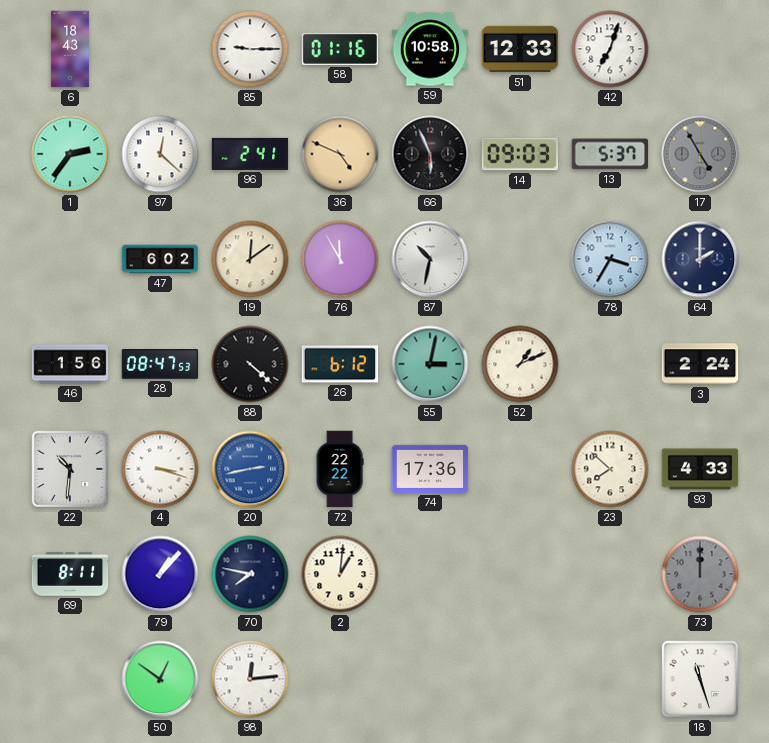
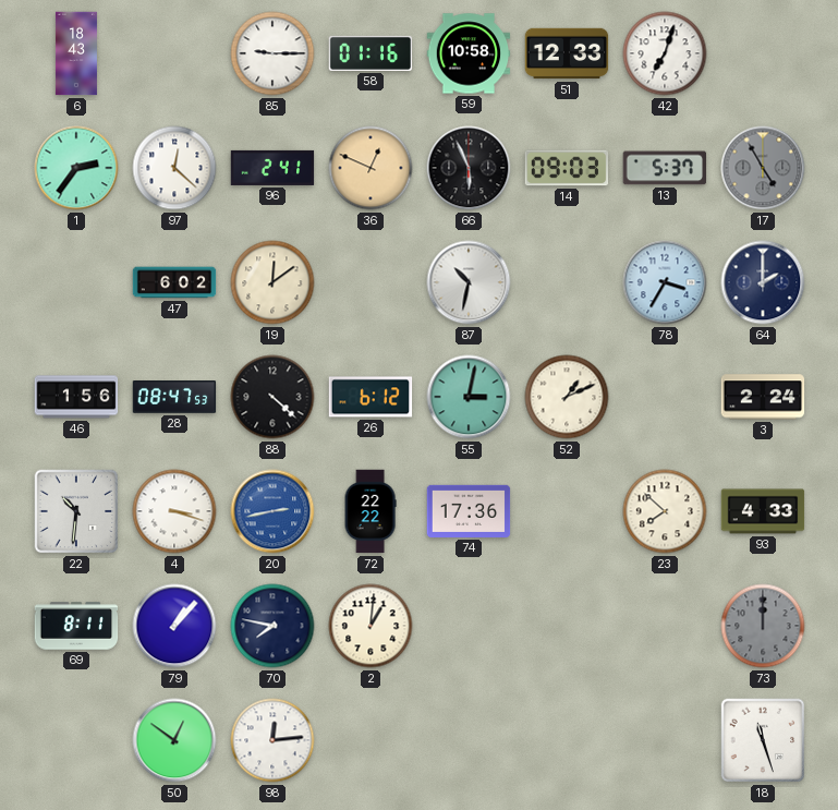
36: 4:49 -> 12:49 (371, 168)
76: 11:55 -> none (340, 259)
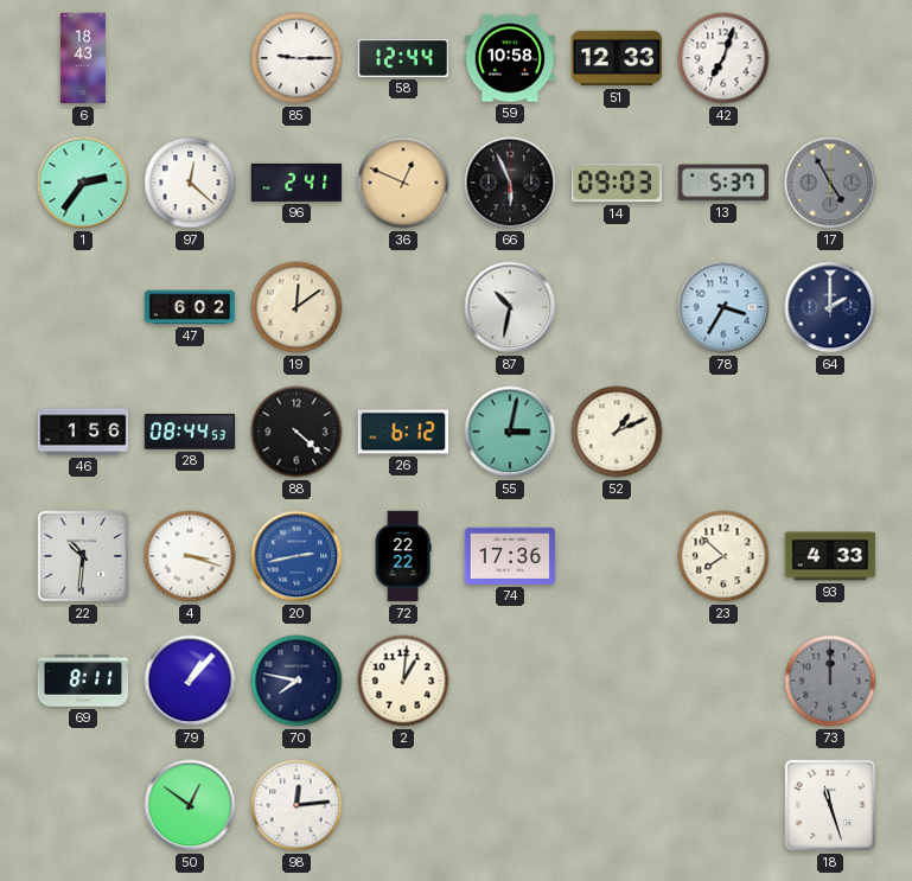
58: 01:16 -> 12:44 (403, 58)
28: 08:47 -> 08:44 (190, 432)
3: 2:24 -> none (763, 397)
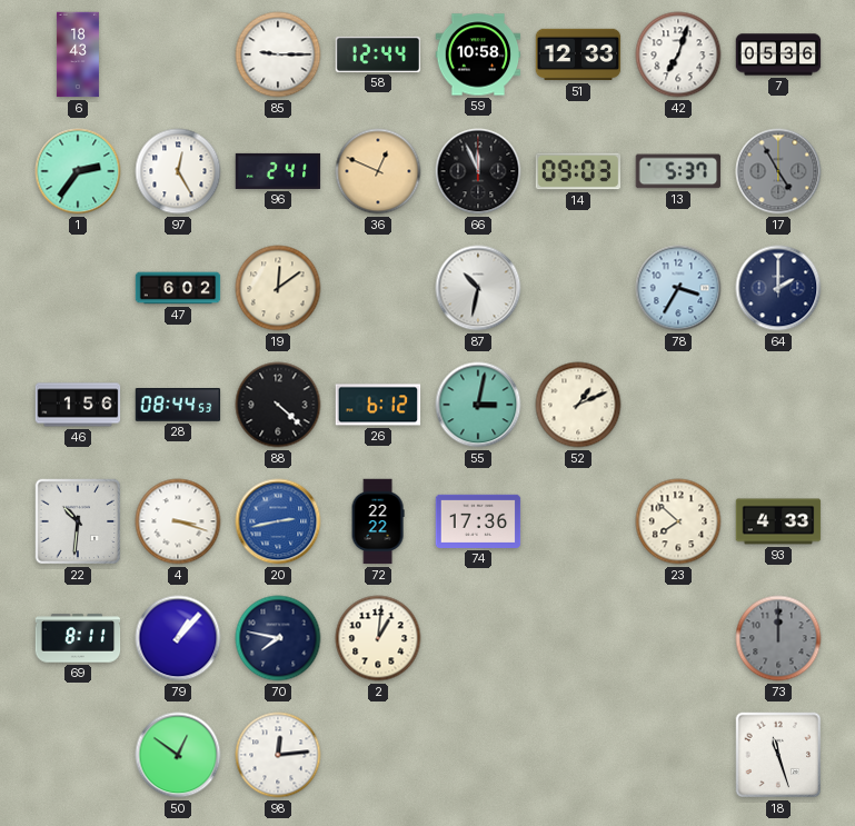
7: none -> 05:36 (778, 54)
97: 12:22 -> 12:25 (178, 171)
66: 5:56 -> 11:56 (478, 171)
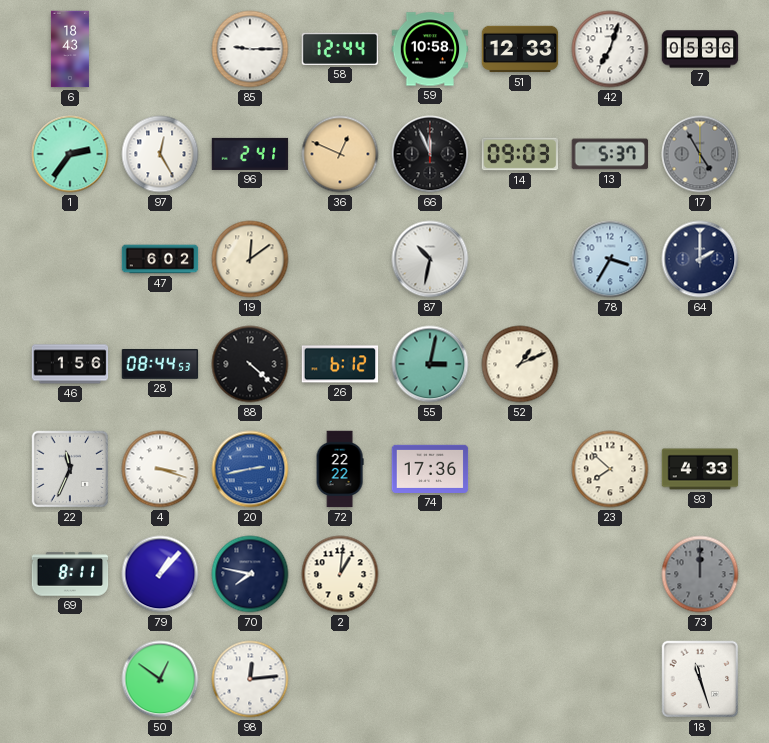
22: 10:31 -> 11:34 (70, 469)
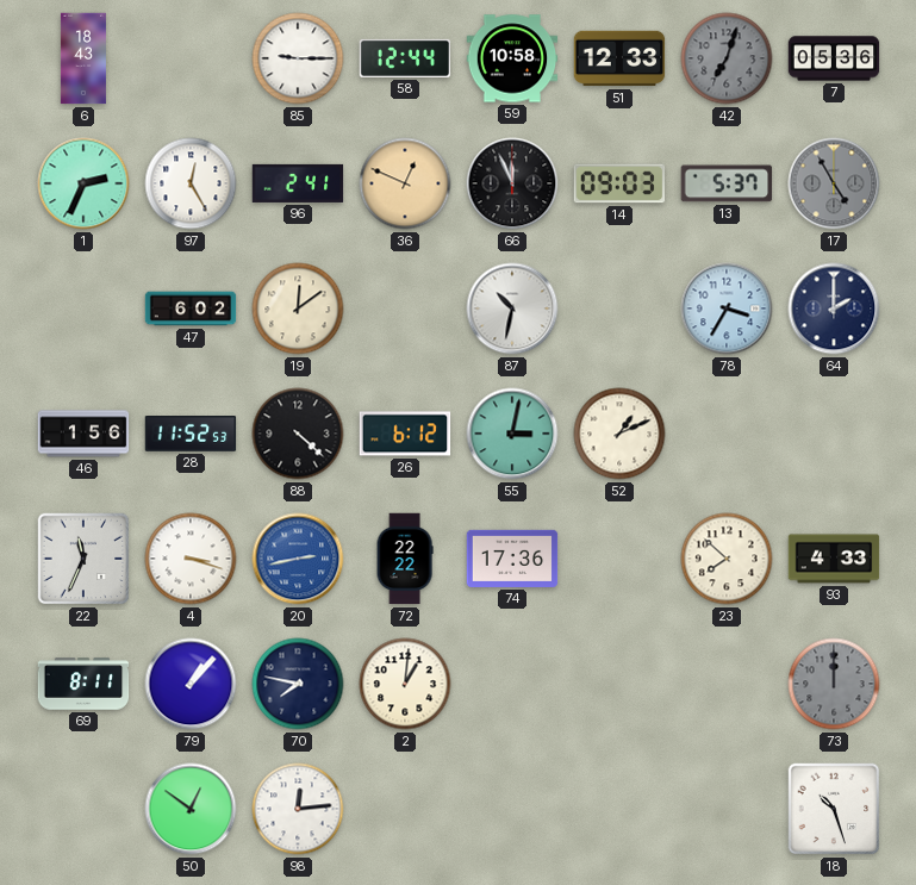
42 dial: white -> grey (727, 58)
1: 2:36 -> 2:34 (83, 183)
28: 08:44 -> 11:52 (191, 434)
18: 11:27 -> 10:27 (834, 809)
